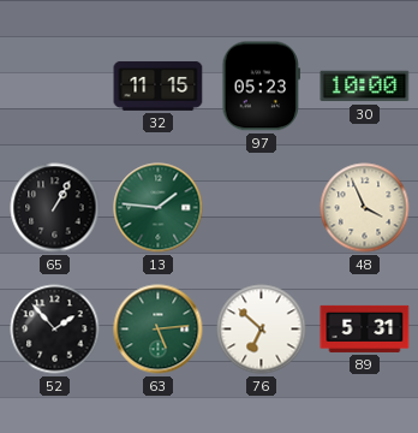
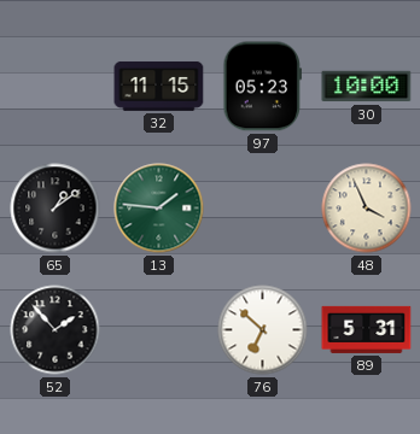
65: 1:05 -> 1:09 (56, 209)
63: 5:14 -> none (159, 330)
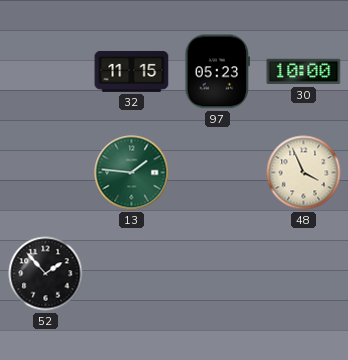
65: 1:09 -> none (56, 209)
76: 6:52 -> none (263, 330)
89: 5:31 -> none (367, 329)
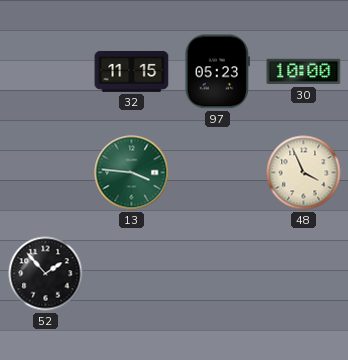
13: 1:46 -> 3:46 (132, 173)
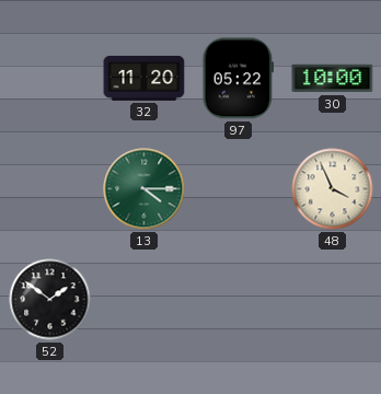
32: 11:15 -> 11:20 (145, 78)
97: 05:23 -> 05:22 (238, 79)
13: 3:46 -> 4:15 (145, 189)
52: 1:53 -> 1:51 (50, 300)
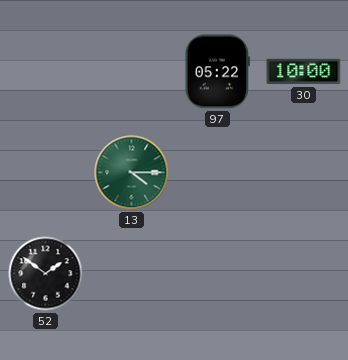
32: 11:20 -> none (145, 78)
48: 3:56 -> none (333, 189)
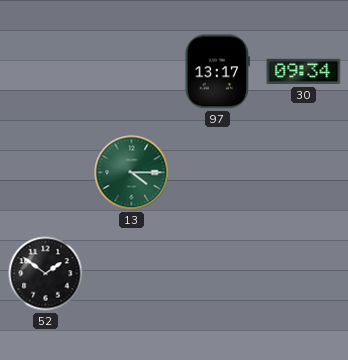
97: 05:22 -> 13:17 (217, 72)
30: 10:00 -> 09:34 (304, 72)
